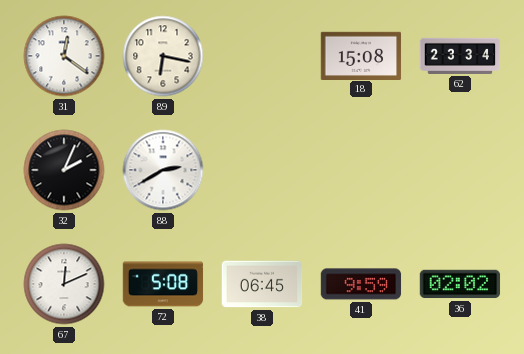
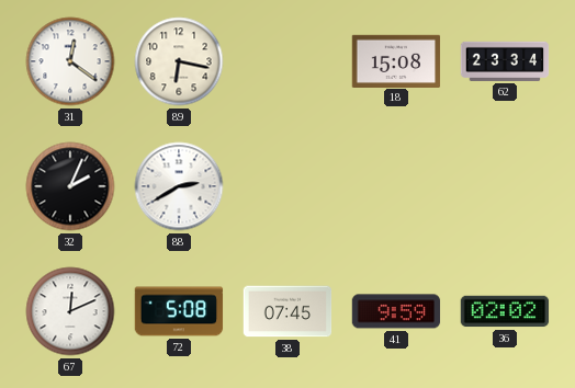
38: 06:45 -> 07:45 (287, 311)
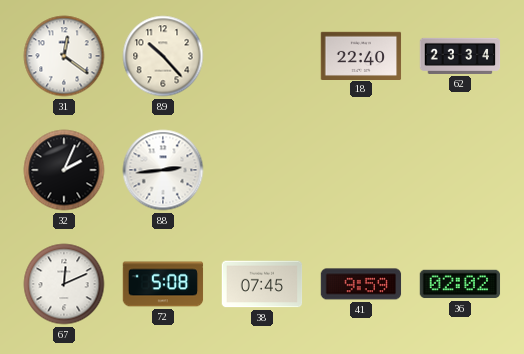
89: 6:17 -> 10:23 (163, 56)
18: 15:08 -> 22:40 (361, 55)
88: 2:40 -> 2:44 (163, 170)
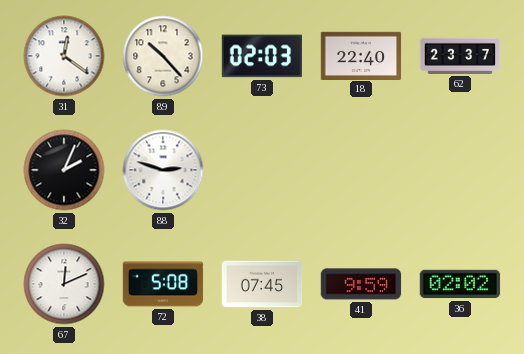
73: none -> 02:03 (262, 56)
62: 23:34 -> 23:37 (460, 56)
88: 2:44 -> 2:48 (163, 170)
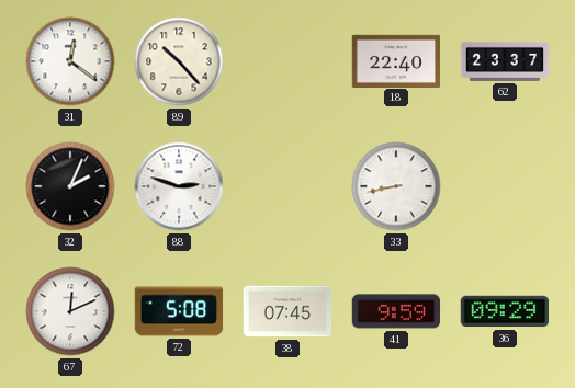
73: 02:03 -> none (262, 56)
33: none -> 8:43 (396, 186)
36: 02:02 -> 09:29 (505, 311)
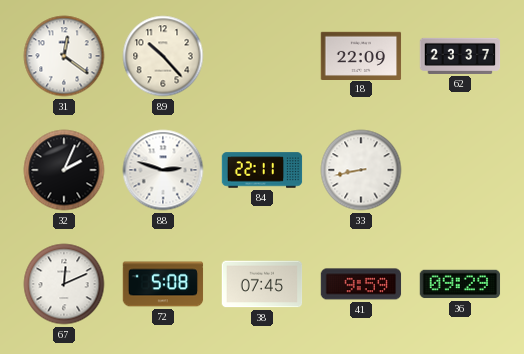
18: 22:40 -> 22:09 (361, 55)
84: none -> 22:11 (262, 170)
